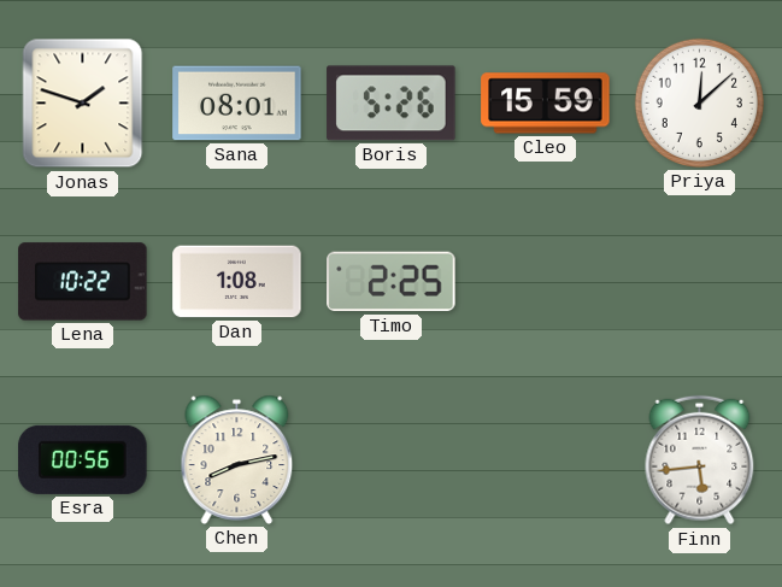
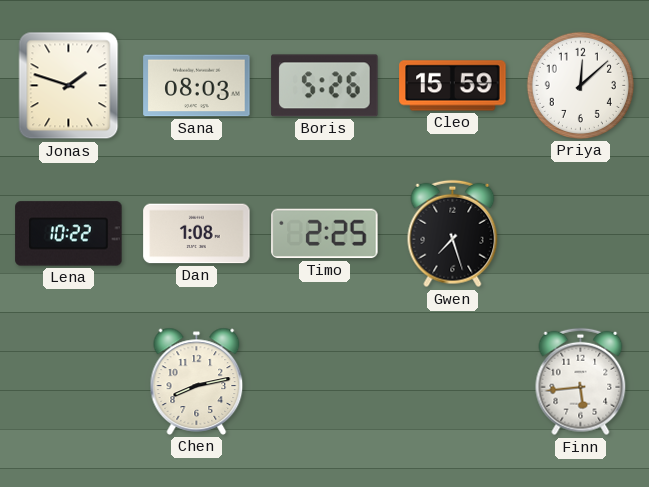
Sana: 08:01 -> 08:03 (197, 86)
Gwen: none -> 7:27 (453, 234)
Esra: 00:56 -> none (83, 459)
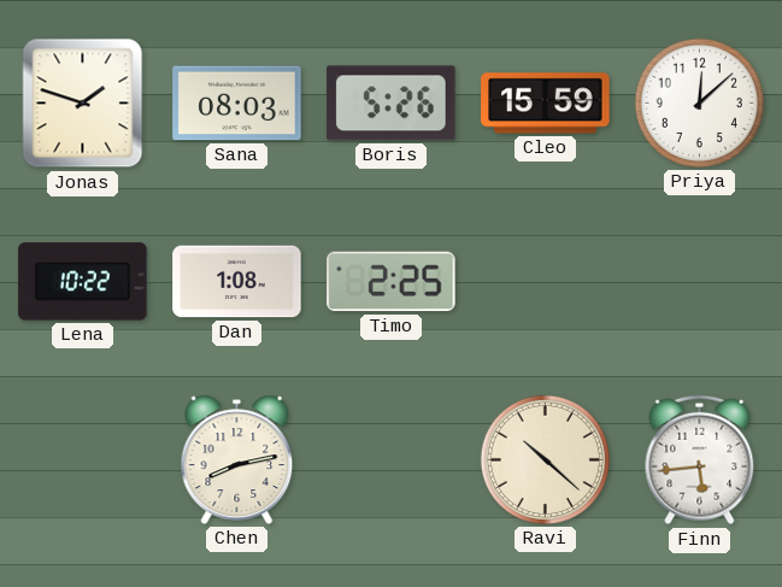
Gwen: 7:27 -> none (453, 234)
Ravi: none -> 10:22 (545, 459)
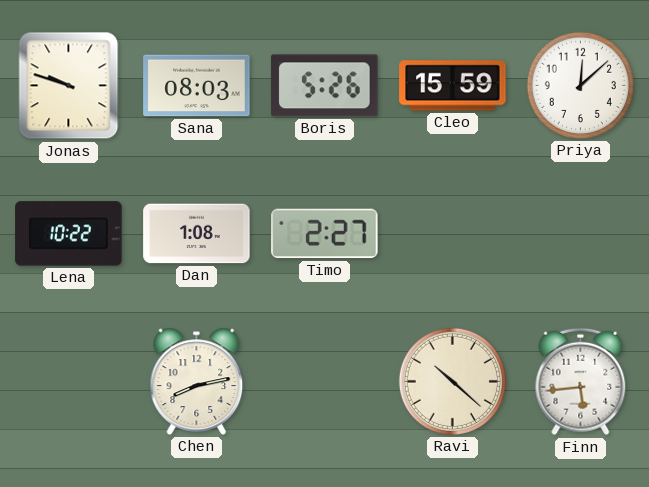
Jonas: 1:48 -> 9:48 (69, 86)
Timo: 2:25 -> 2:27 (325, 234)
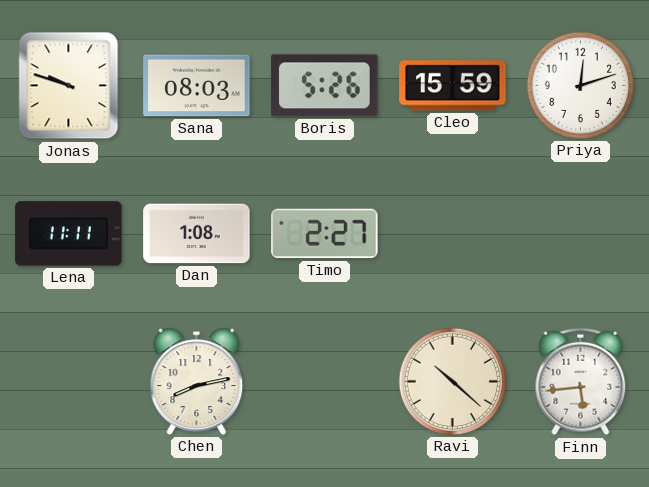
Priya: 12:08 -> 12:12 (580, 85)
Lena: 10:22 -> 11:11 (69, 234)
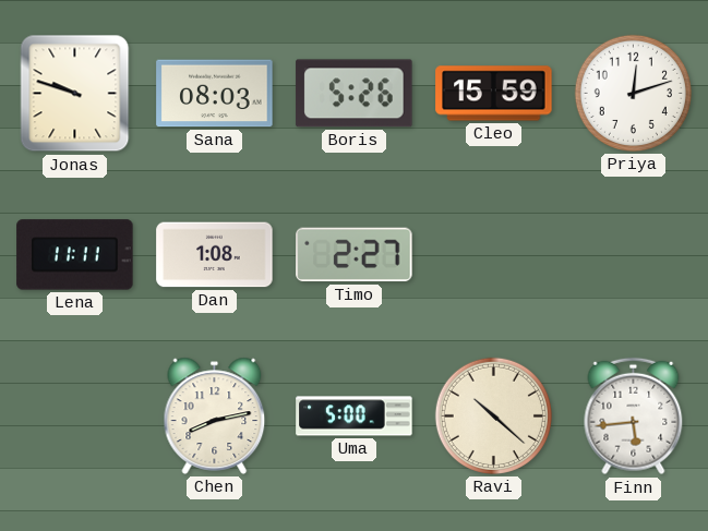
Uma: none -> 5:00 (355, 417)
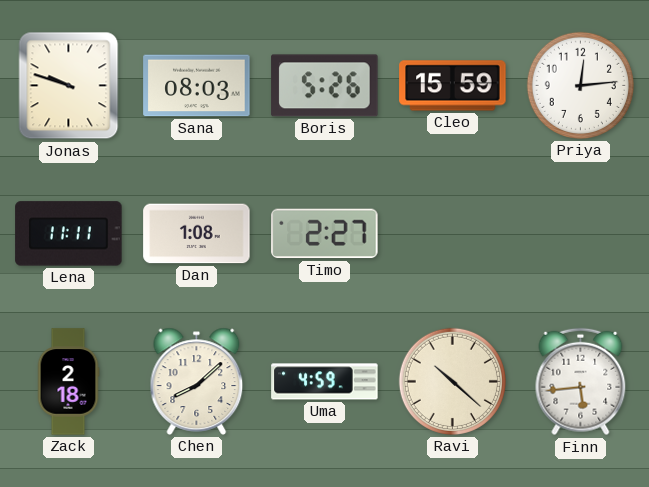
Priya: 12:12 -> 12:14 (580, 85)
Zack: none -> 2:18 (68, 382)
Chen: 8:13 -> 8:08 (197, 381)
Uma: 5:00 -> 4:59 (325, 382)
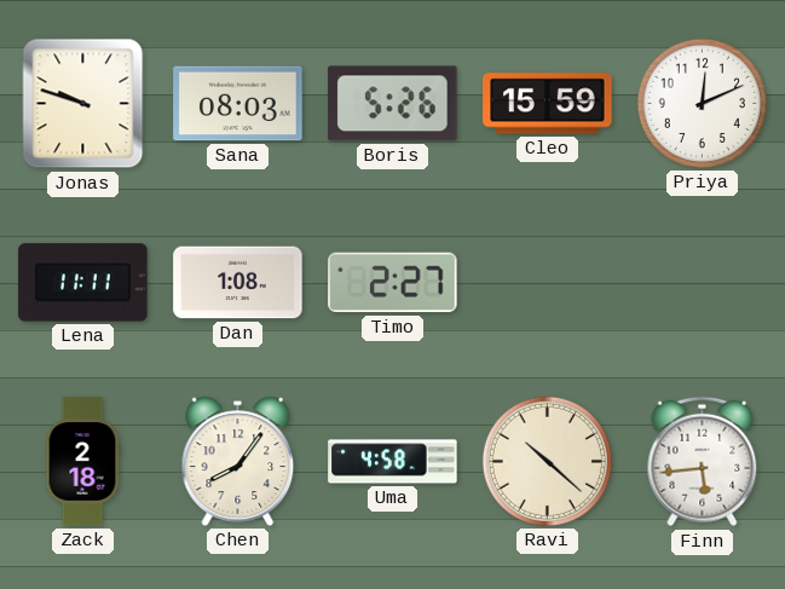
Priya: 12:14 -> 12:11 (702, 103)
Chen: 8:08 -> 8:06 (238, 461)
Uma: 4:59 -> 4:58 (393, 462)
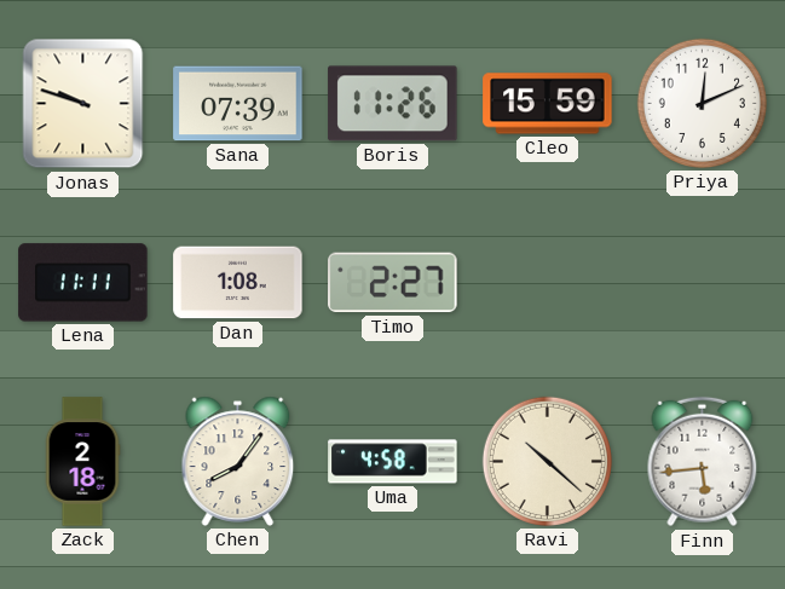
Sana: 08:03 -> 07:39 (238, 104)
Boris: 5:26 -> 11:26 (393, 104)
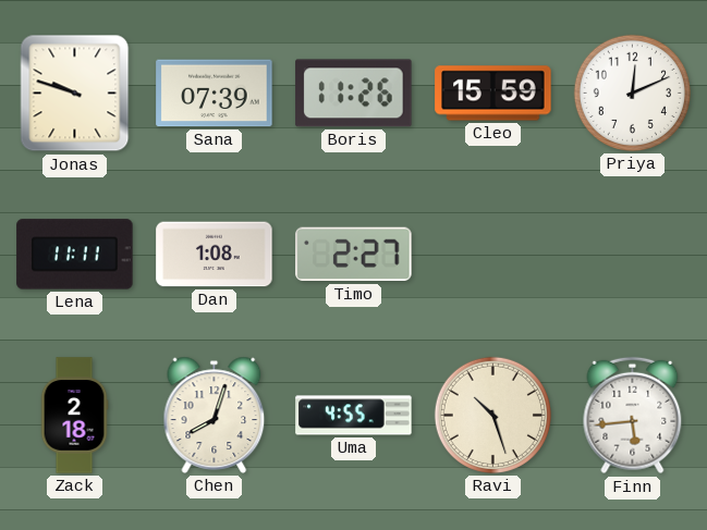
Chen: 8:06 -> 8:03 (215, 415)
Uma: 4:58 -> 4:55 (354, 416)
Ravi: 10:22 -> 10:27 (492, 415)
